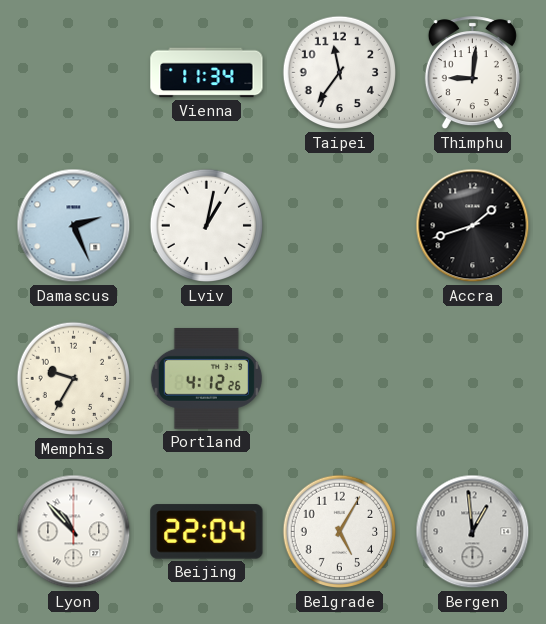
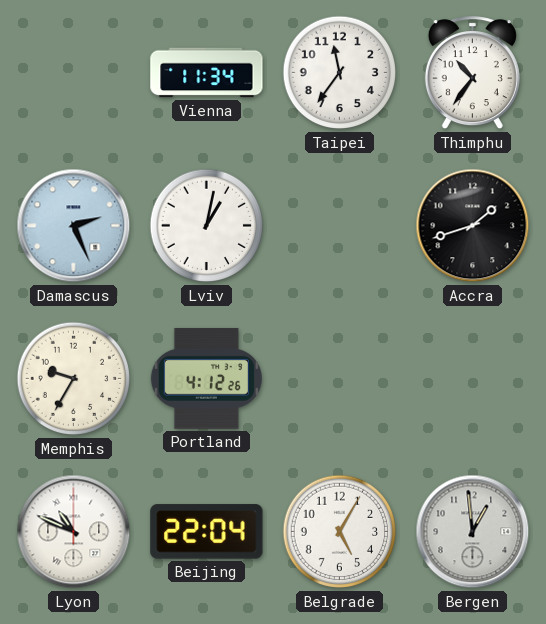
Thimphu: 9:01 -> 10:36 (472, 73)
Lyon: 10:53 -> 10:49 (74, 532)
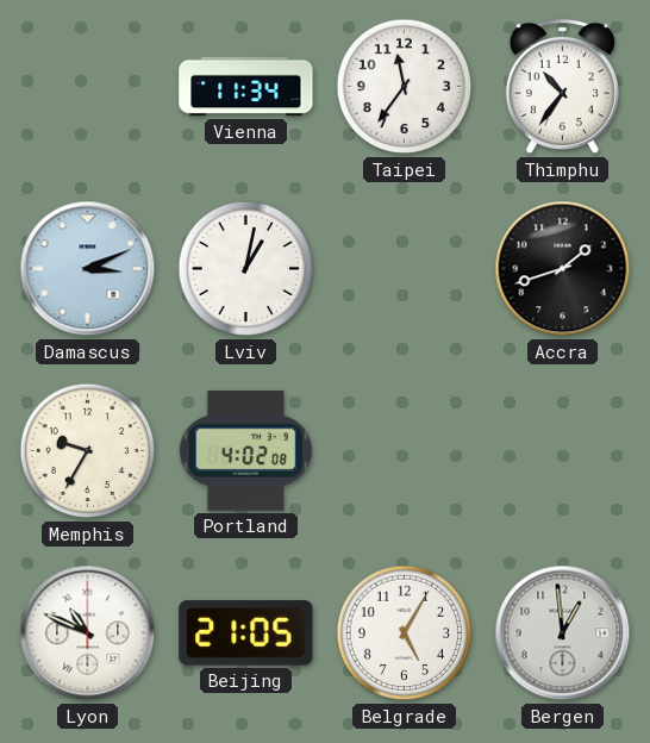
Damascus: 2:26 -> 3:11 (88, 269)
Portland: 4:12 -> 4:02 (245, 450)
Beijing: 22:04 -> 21:05 (246, 633)
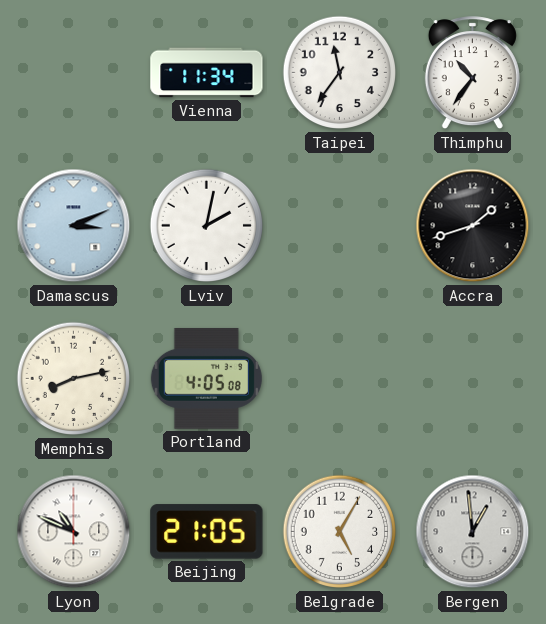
Lviv: 1:02 -> 2:02 (207, 226)
Memphis: 9:35 -> 8:13 (74, 379)
Portland: 4:02 -> 4:05 (206, 378)
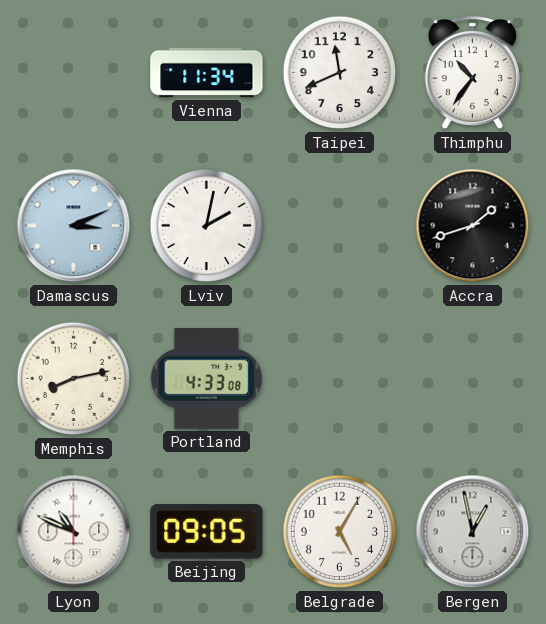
Taipei: 11:36 -> 11:41 (340, 73)
Portland: 4:05 -> 4:33 (206, 378)
Beijing: 21:05 -> 09:05 (207, 532)
Bergen: 12:59 -> 12:58 (473, 532)
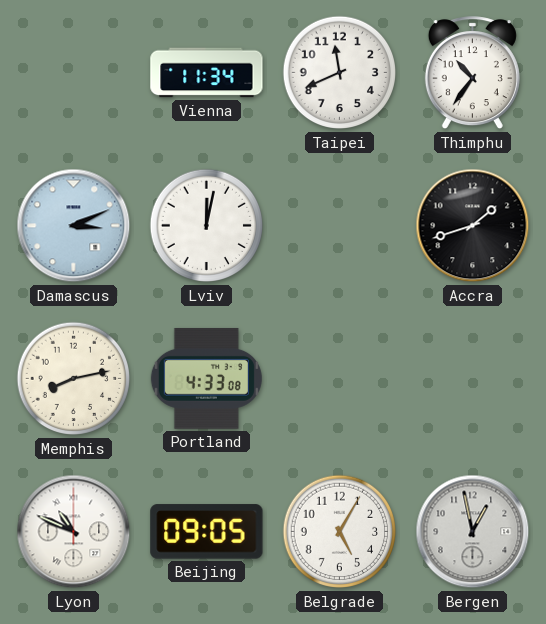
Lviv: 2:02 -> 12:02 (207, 226)
